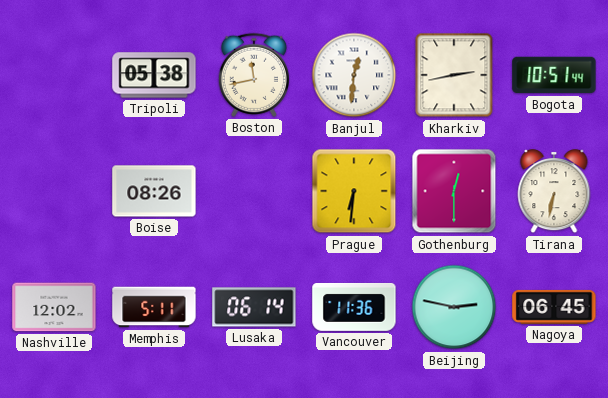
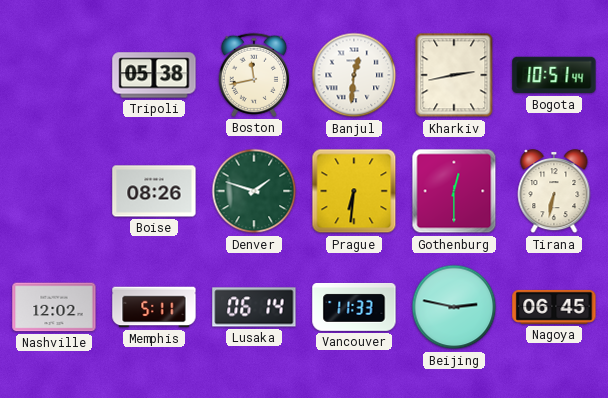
Denver: none -> 1:48 (254, 191)
Vancouver: 11:36 -> 11:33 (354, 307)
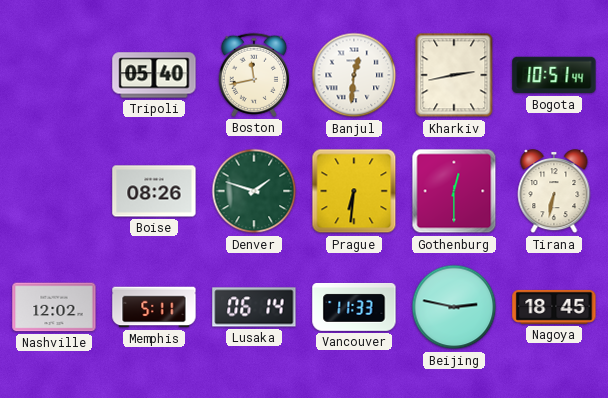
Tripoli: 05:38 -> 05:40 (154, 75)
Nagoya: 06:45 -> 18:45 (554, 307)
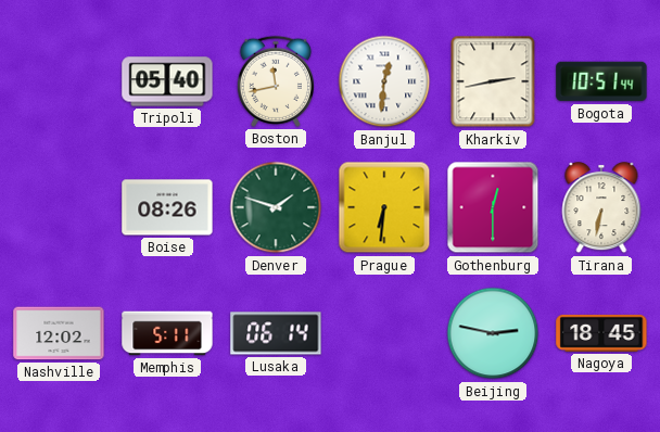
Vancouver: 11:33 -> none (354, 307)
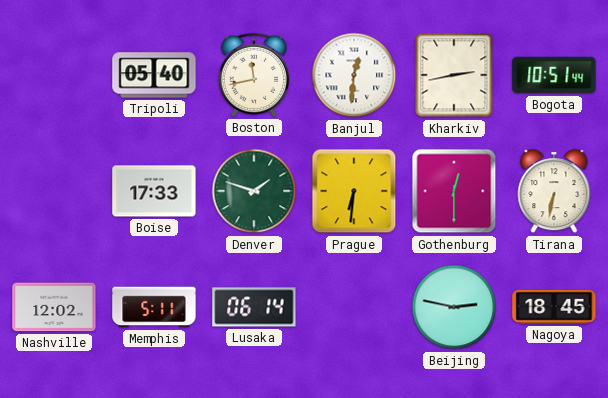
Boise: 08:26 -> 17:33 (154, 191)
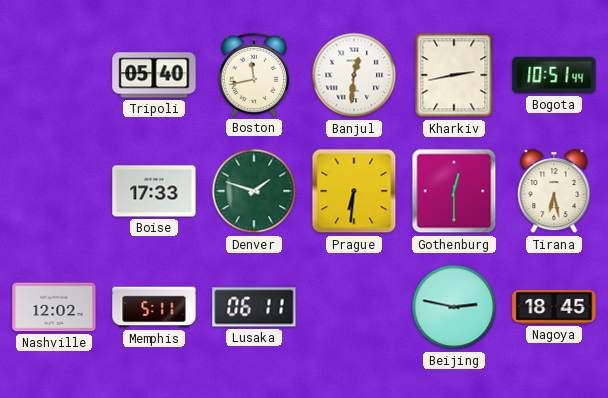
Tirana: 6:32 -> 6:28 (554, 192)
Lusaka: 06:14 -> 06:11 (254, 307)
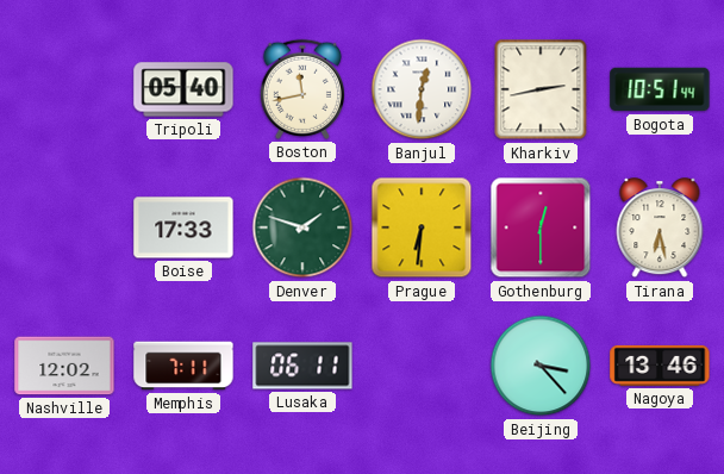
Memphis: 5:11 -> 7:11 (183, 366)
Beijing: 2:47 -> 3:23 (541, 366)
Nagoya: 18:45 -> 13:46 (660, 366)
